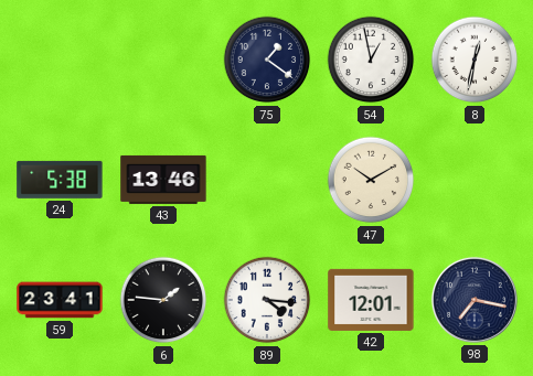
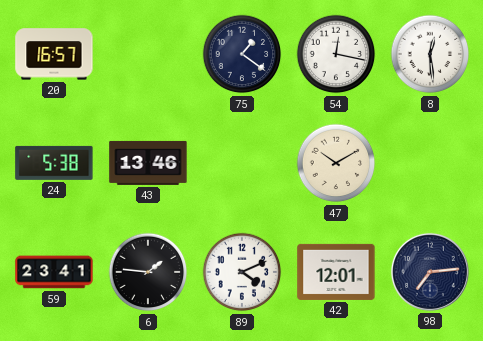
20: none -> 16:57 (54, 54)
54: 12:58 -> 12:17 (336, 54)
8: 12:32 -> 12:29 (430, 54)
89: 4:16 -> 4:11 (242, 272)
98: 7:17 -> 7:14 (430, 272)
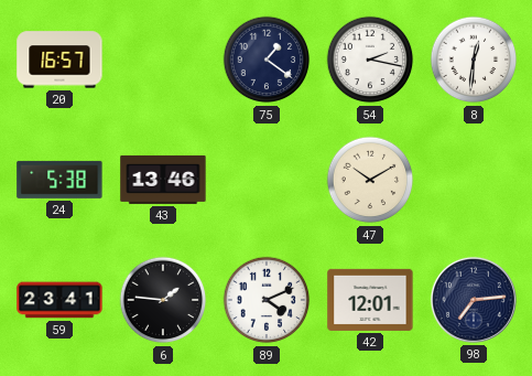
54: 12:17 -> 2:17 (370, 60)
8: 12:29 -> 12:31 (474, 60)
